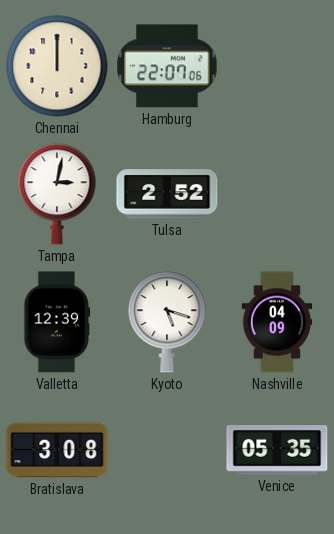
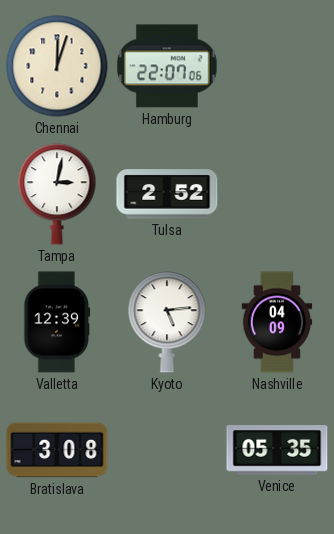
Chennai: 12:00 -> 12:03 (57, 66)
Kyoto: 5:18 -> 5:14 (167, 322)
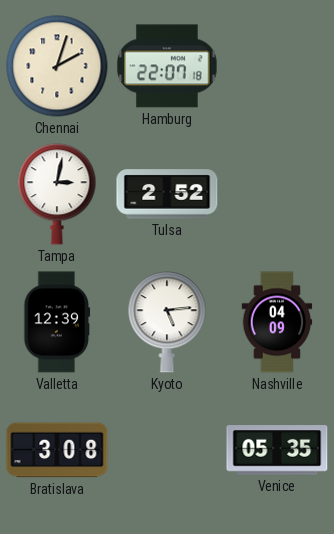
Chennai: 12:03 -> 2:03 (57, 66)
Hamburg: 22:07:06 -> 22:07:18 (167, 66)
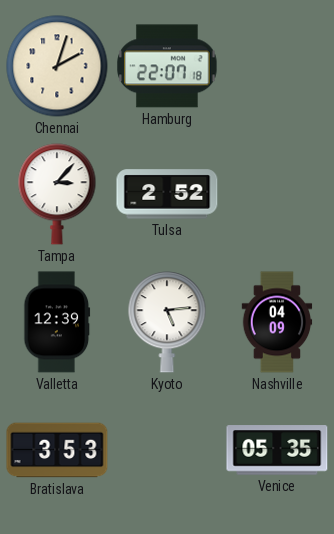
Tampa: 3:02 -> 3:07 (57, 194)
Bratislava: 3:08 -> 3:53 (57, 450)
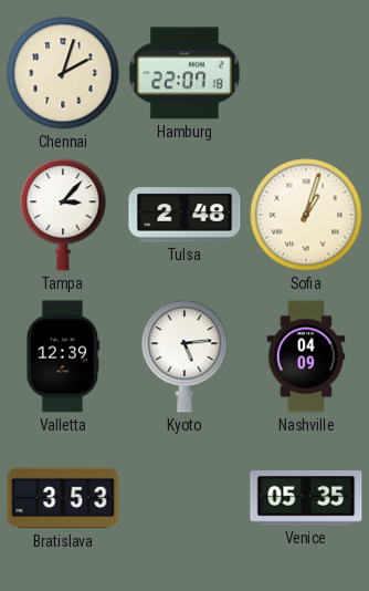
Tulsa: 2:52 -> 2:48 (184, 215)
Sofia: none -> 1:03 (306, 215)
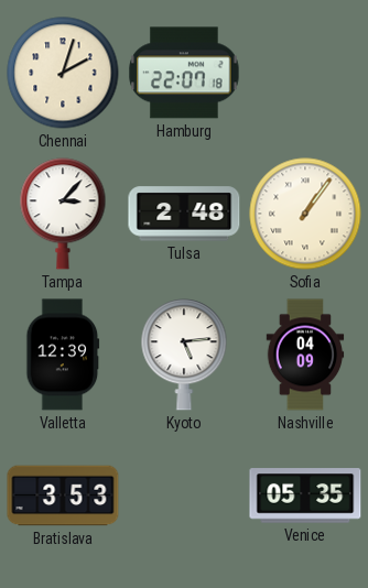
Sofia: 1:03 -> 1:06 (305, 214)
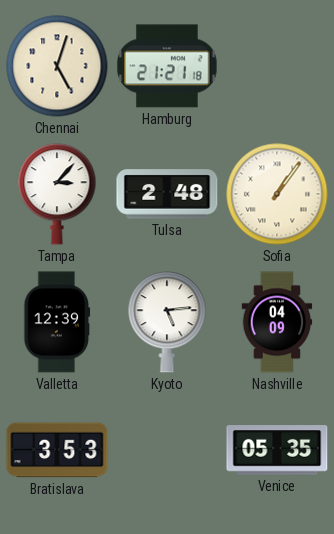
Chennai: 2:03 -> 5:03 (57, 66)
Hamburg: 22:07 -> 21:21 (167, 66)
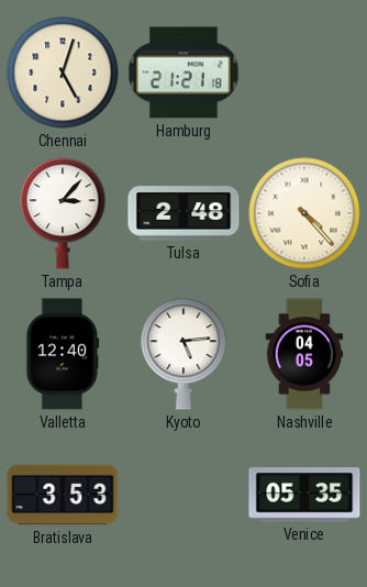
Sofia: 1:06 -> 4:23 (304, 213)
Valletta: 12:39 -> 12:40 (63, 354)
Nashville: 04:09 -> 04:05 (304, 354)
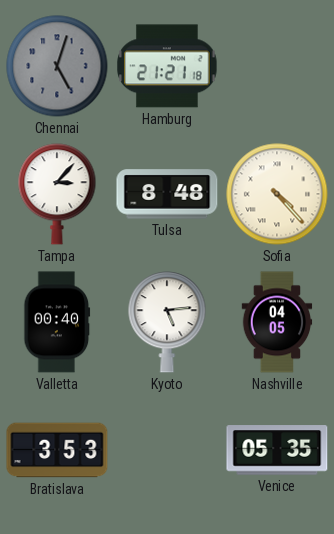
Chennai dial: cream -> grey (57, 66)
Tulsa: 2:48 -> 8:48 (167, 194)
Valletta: 12:40 -> 00:40 (57, 322)
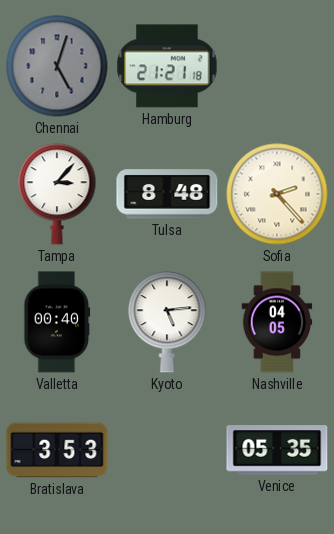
Sofia: 4:23 -> 2:23 (277, 194)
